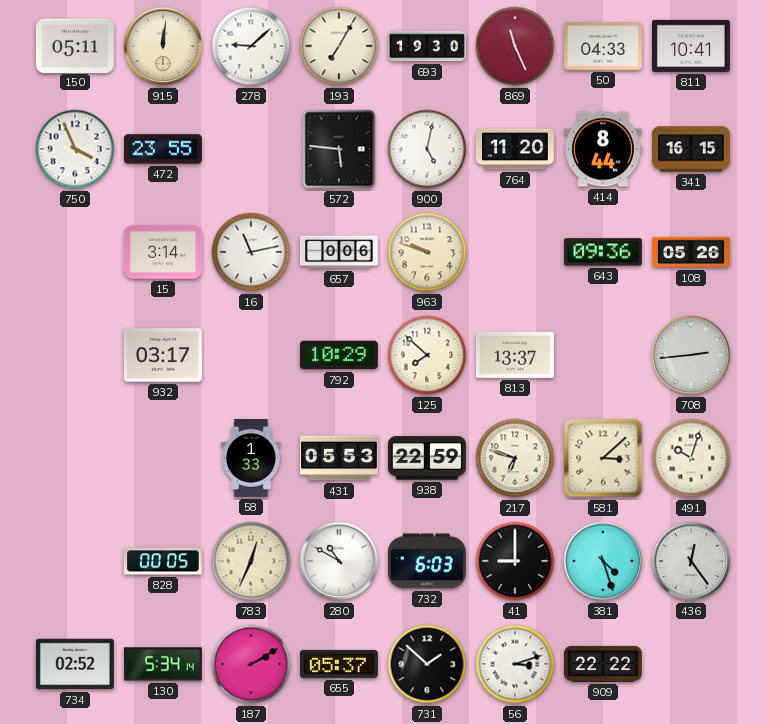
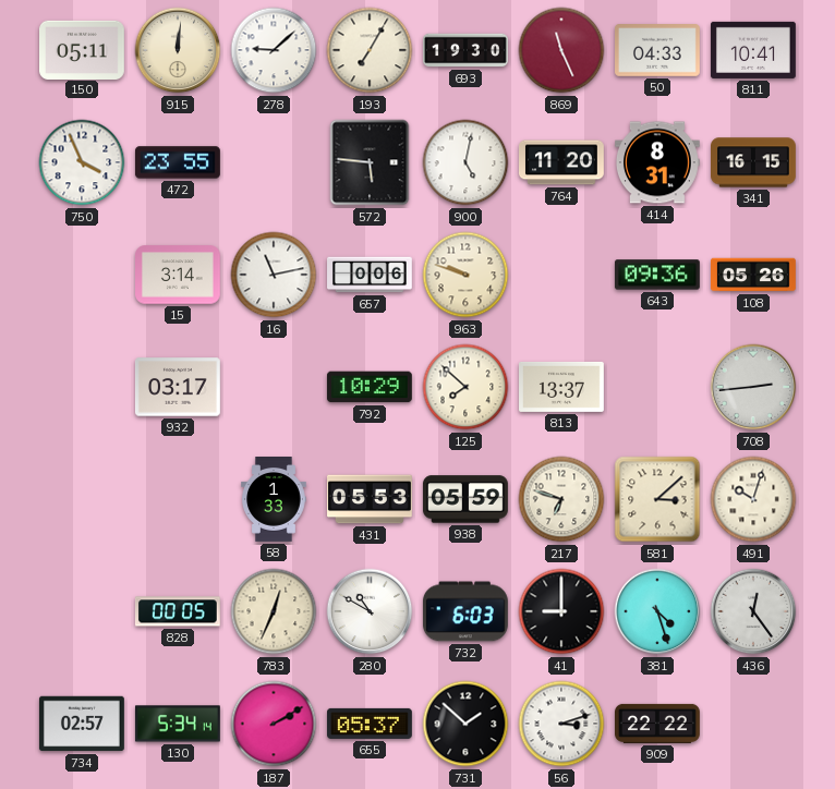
414: 8:44 -> 8:31 (657, 162)
938: 22:59 -> 05:59 (465, 499)
734: 02:52 -> 02:57 (82, 724)
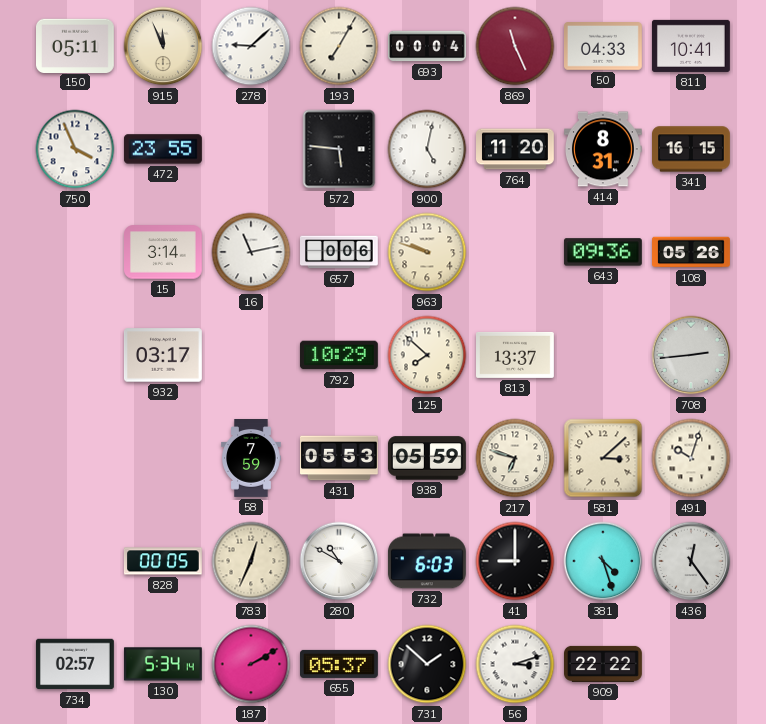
915: 12:01 -> 11:56 (163, 46)
693: 19:30 -> 00:04 (428, 46)
58: 1:33 -> 7:59 (251, 459)
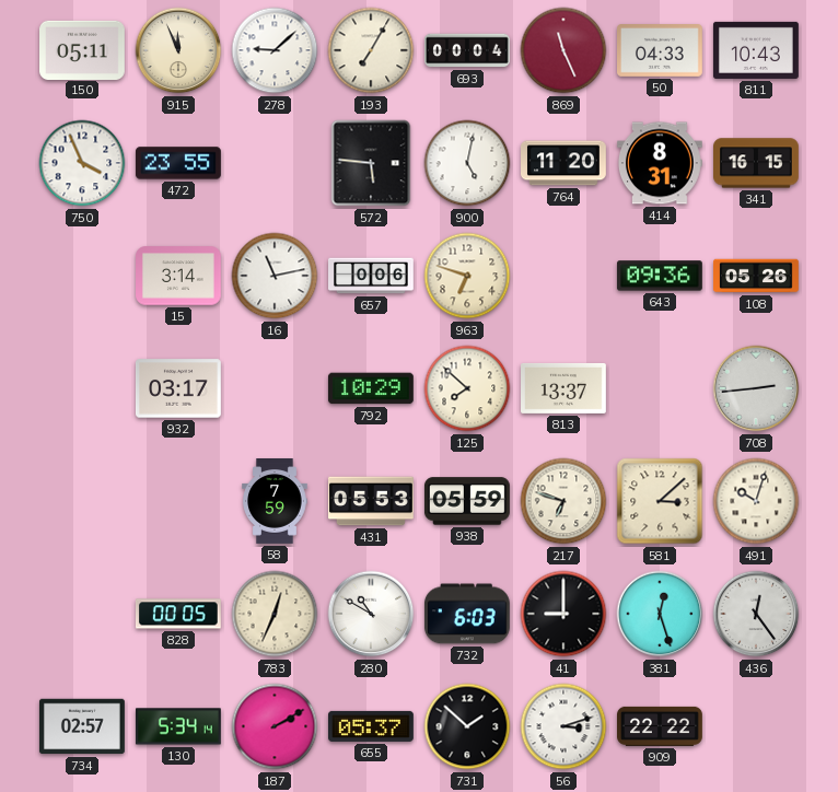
811: 10:41 -> 10:43 (756, 50)
963: 9:48 -> 6:48 (467, 276)
381: 4:27 -> 12:27 (660, 614)
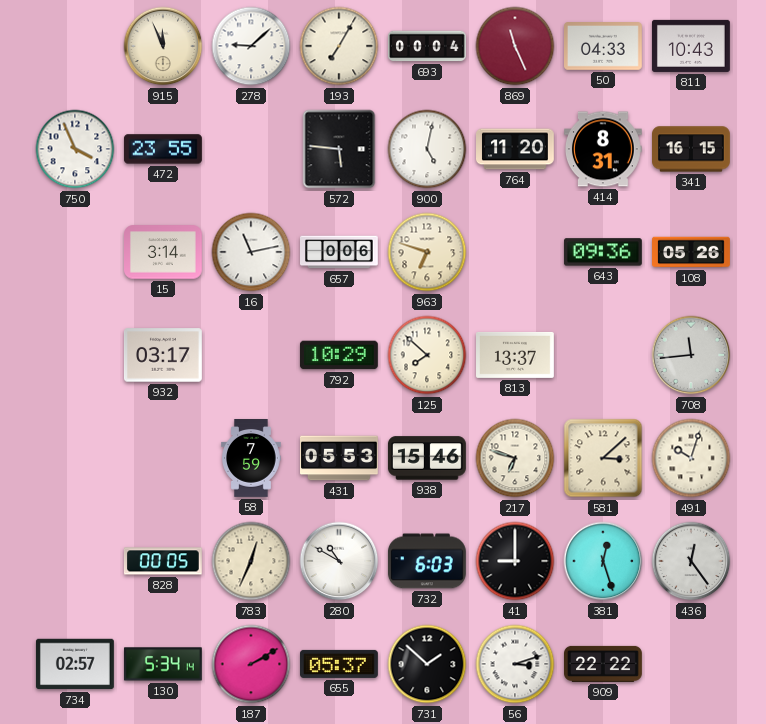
150: 05:11 -> none (83, 49)
708: 2:44 -> 11:44 (691, 355)
938: 05:59 -> 15:46 (427, 458)
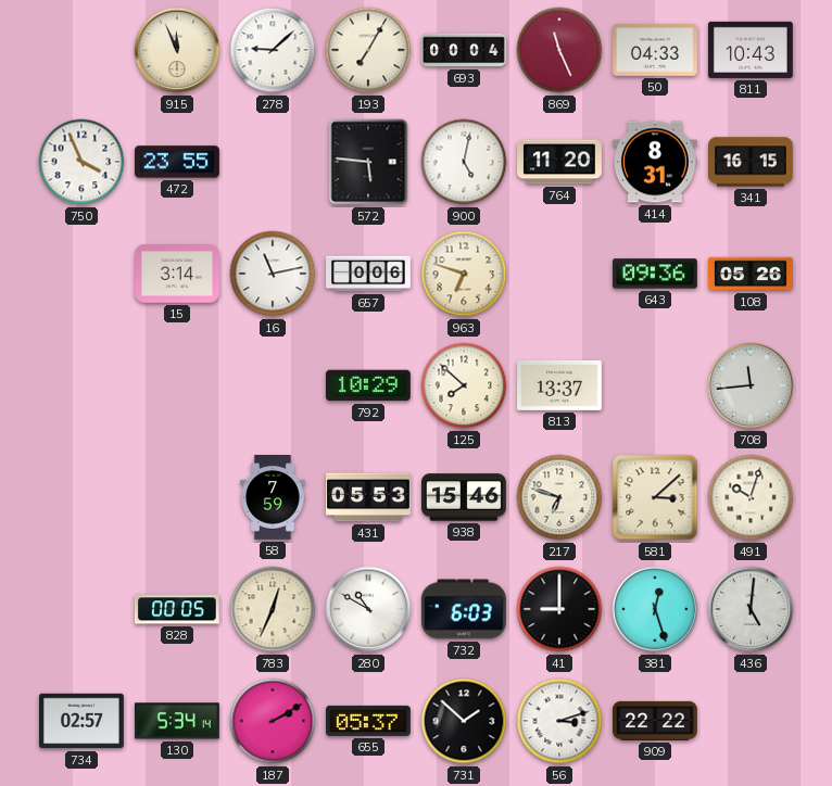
932: 03:17 -> none (164, 355)
436: 12:24 -> 5:01 (751, 609)
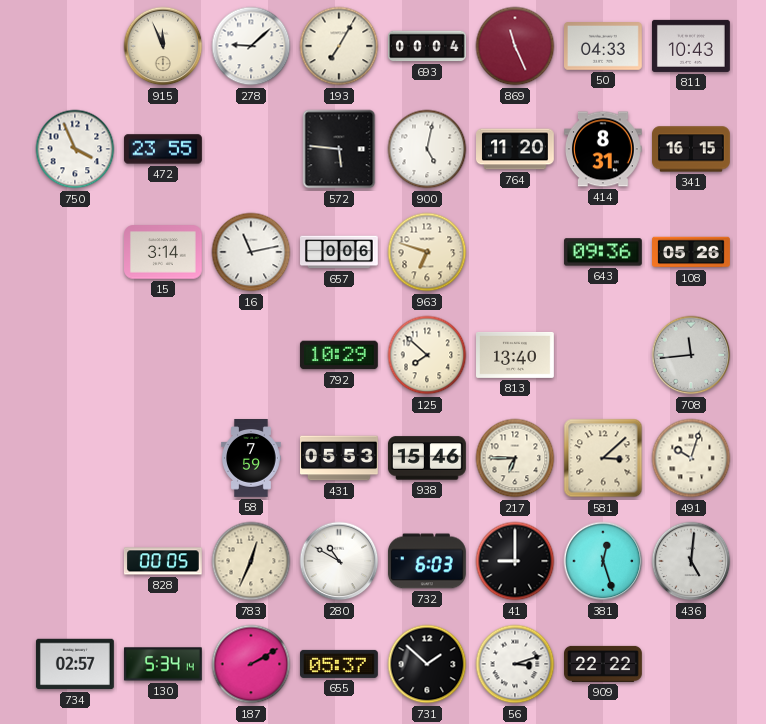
813: 13:37 -> 13:40 (516, 355)
217: 6:48 -> 6:45 (515, 458)
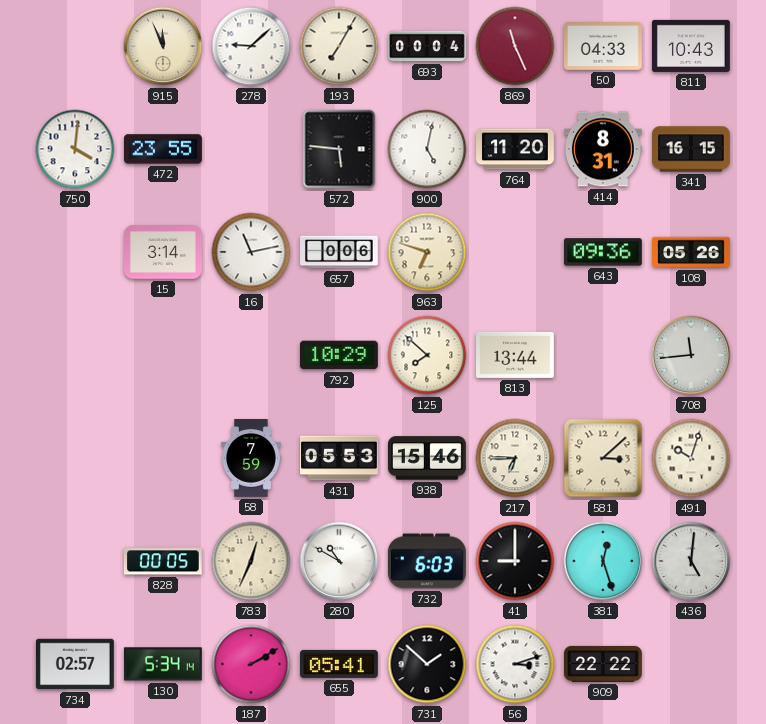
750: 3:56 -> 4:01 (75, 149)
813: 13:40 -> 13:44 (516, 355)
655: 05:37 -> 05:41 (340, 664)
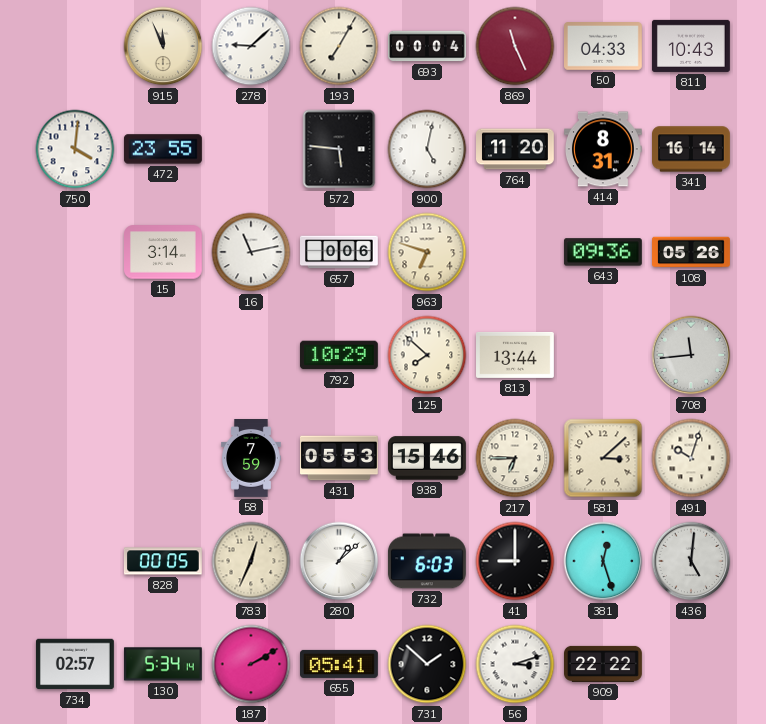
341: 16:15 -> 16:14 (692, 149)
280: 10:50 -> 1:08 (339, 561)
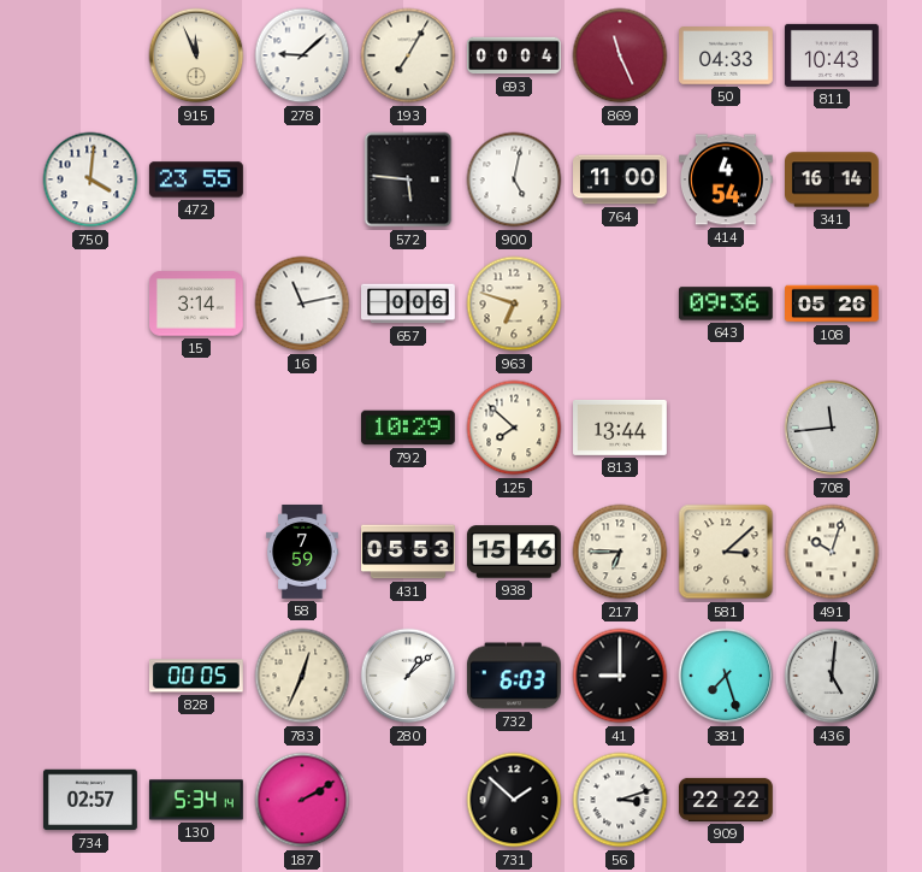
764: 11:20 -> 11:00 (621, 179)
414: 8:31 -> 4:54 (726, 179)
381: 12:27 -> 7:27 (726, 676)
655: 05:41 -> none (340, 664)
